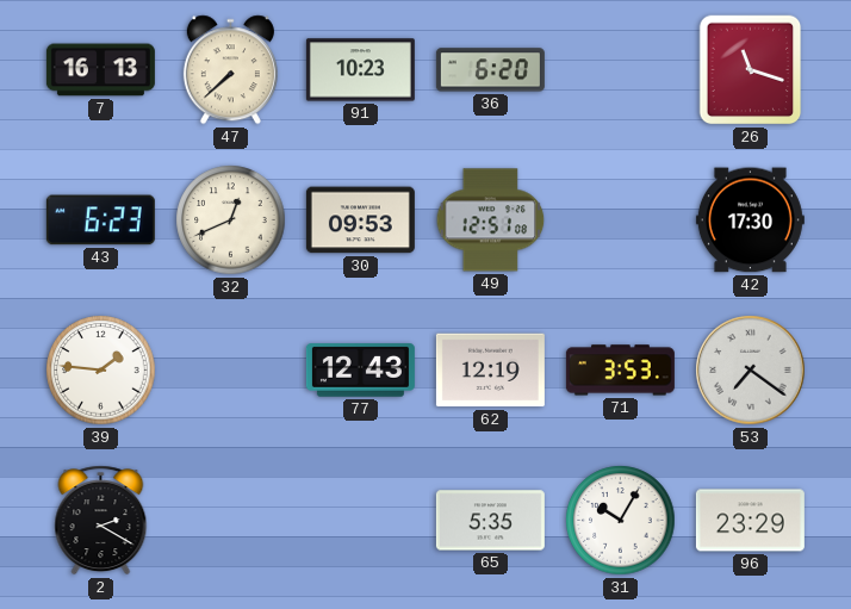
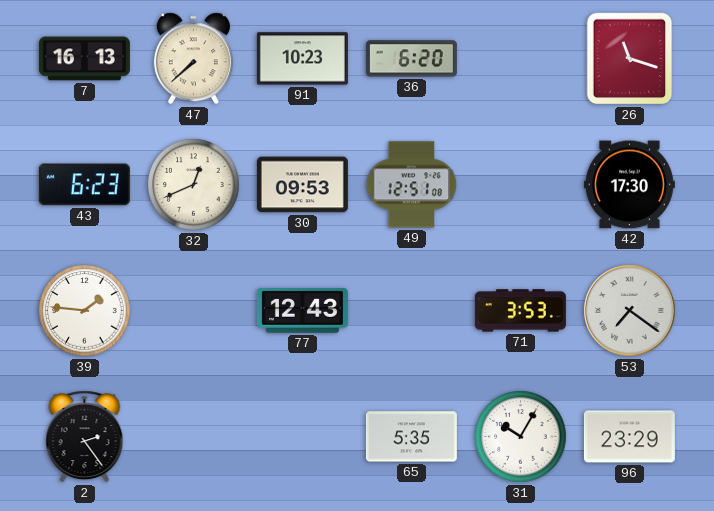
62: 12:19 -> none (490, 371)
2: 2:20 -> 2:24 (85, 437)
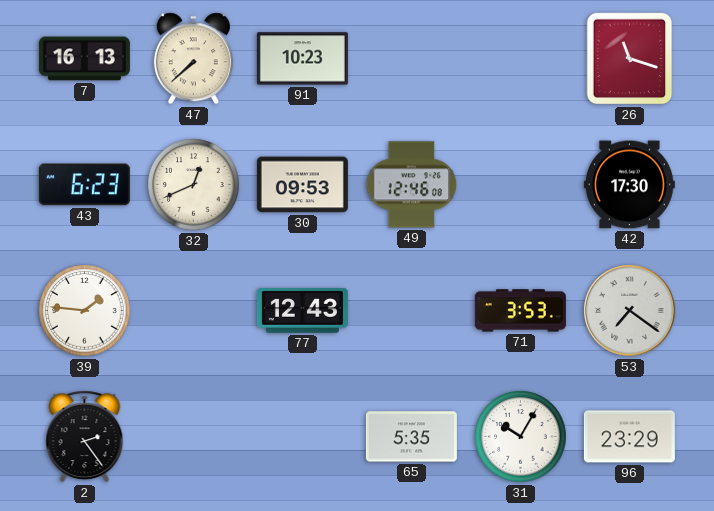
36: 6:20 -> none (411, 59)
49: 12:51 -> 12:46 (412, 185)
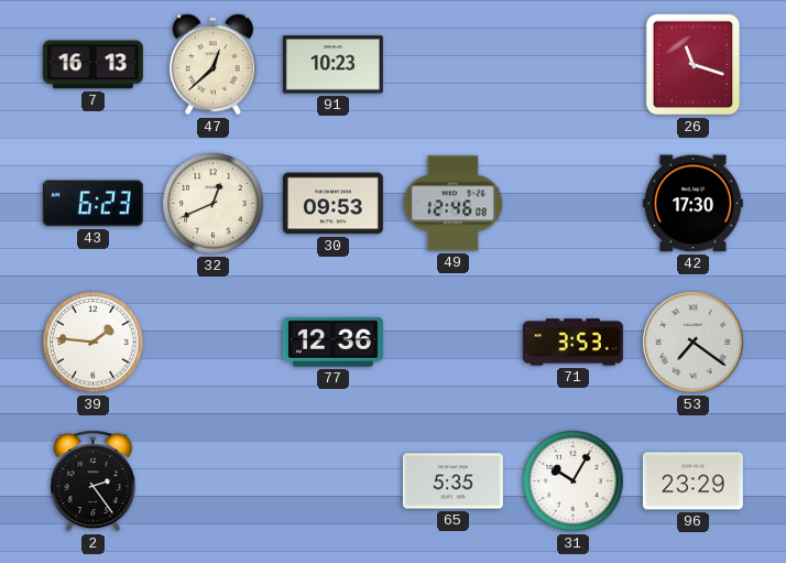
47: 7:38 -> 12:38 (212, 65)
77: 12:43 -> 12:36 (332, 343)
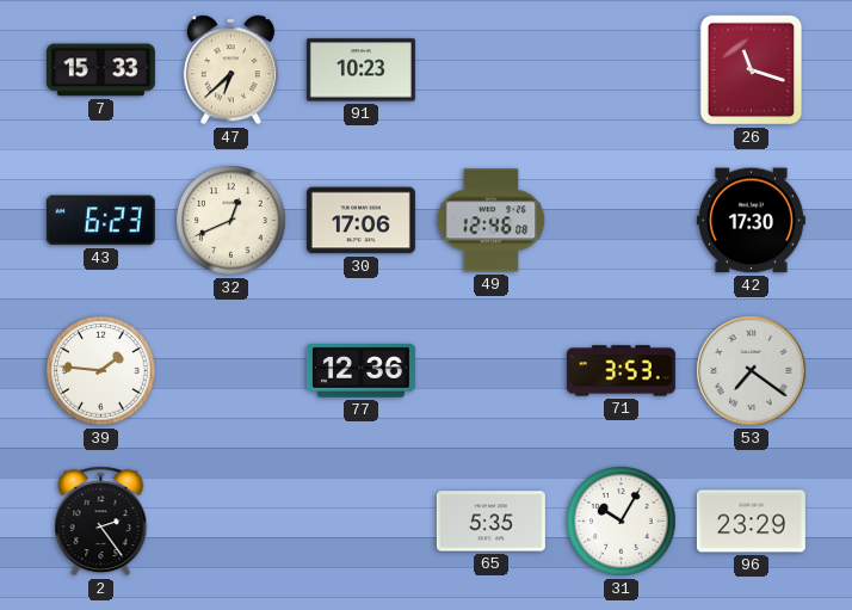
7: 16:13 -> 15:33 (100, 70)
47: 12:38 -> 6:38 (230, 70)
30: 09:53 -> 17:06 (360, 221)
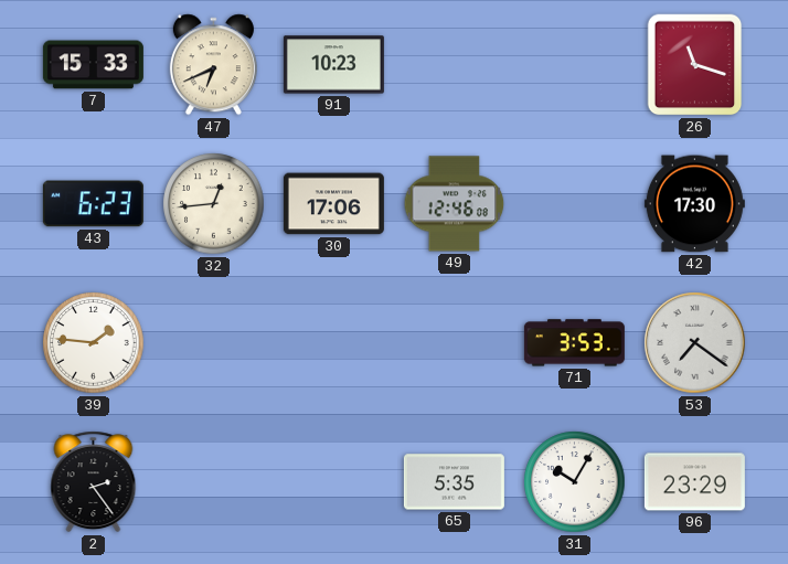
47: 6:38 -> 6:41 (213, 65)
32: 12:41 -> 12:44 (214, 204)
77: 12:36 -> none (360, 371)
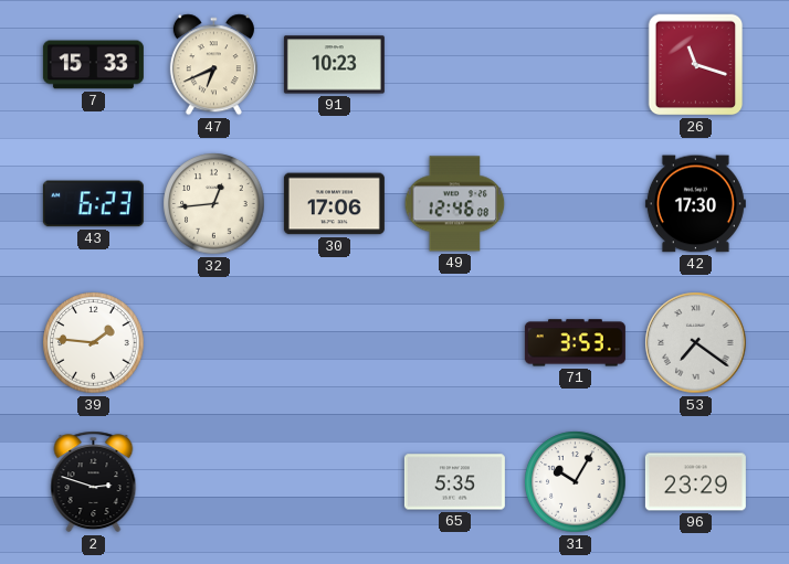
2: 2:24 -> 2:48 (94, 482)
